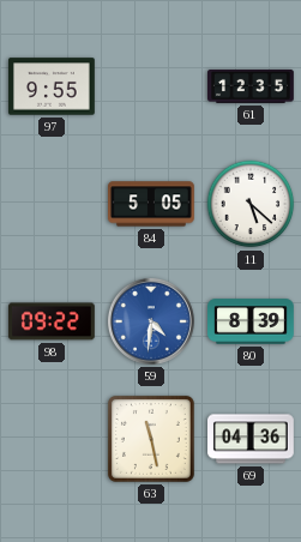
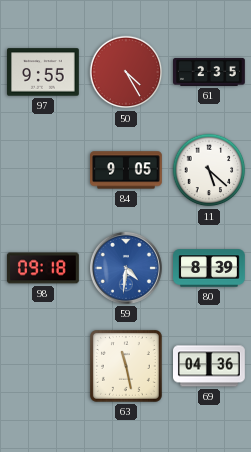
50: none -> 4:25 (126, 72)
61: 12:35 -> 2:35 (210, 72)
84: 5:05 -> 9:05 (127, 170)
98: 09:22 -> 09:18 (43, 268)
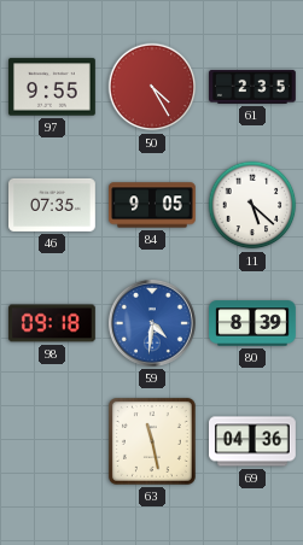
46: none -> 07:35 (53, 205)
